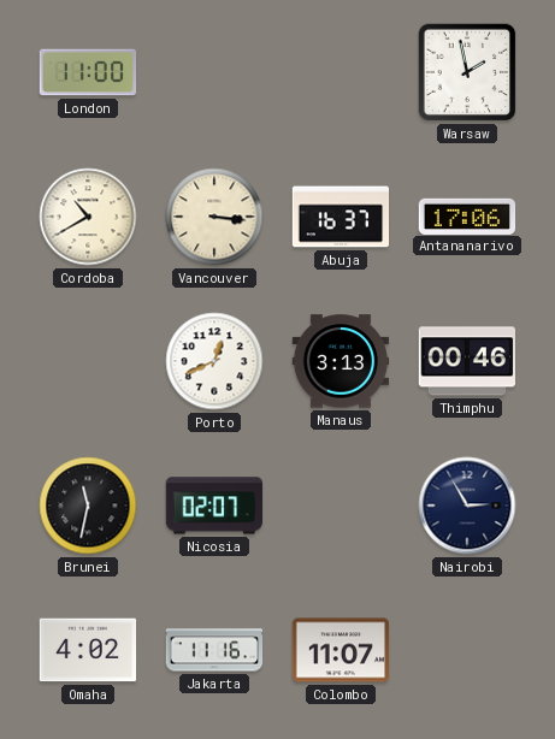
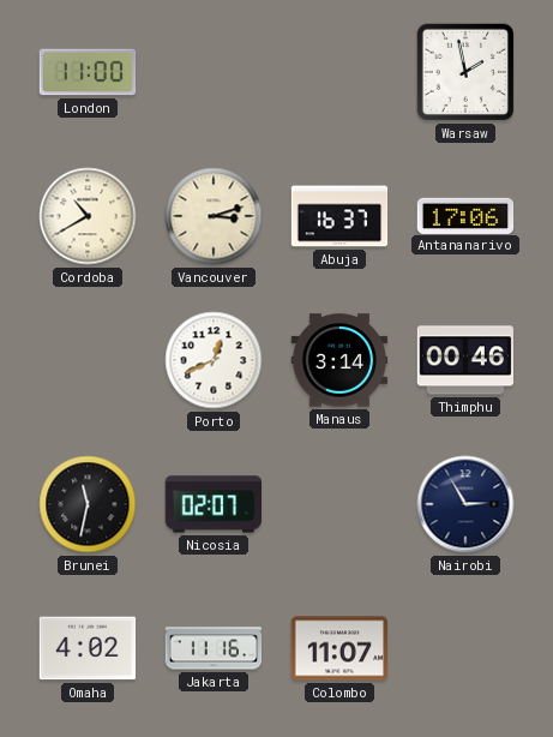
Vancouver: 3:16 -> 3:12 (214, 216)
Manaus: 3:13 -> 3:14 (339, 360)
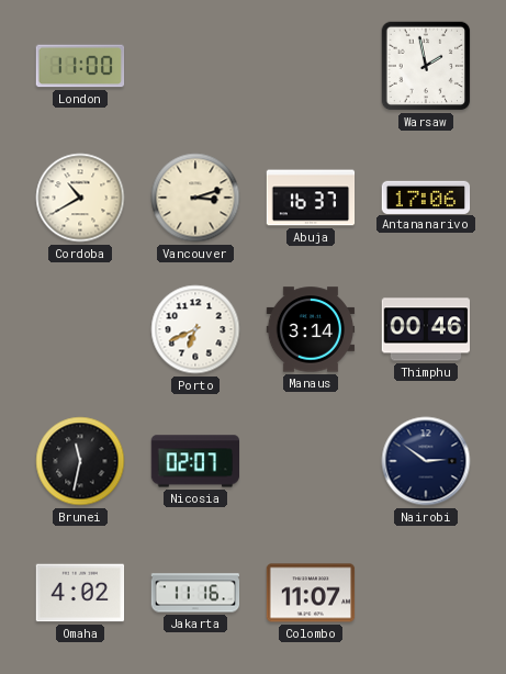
Porto: 12:41 -> 6:41 (195, 329)
Nairobi: 2:55 -> 2:51 (426, 461)
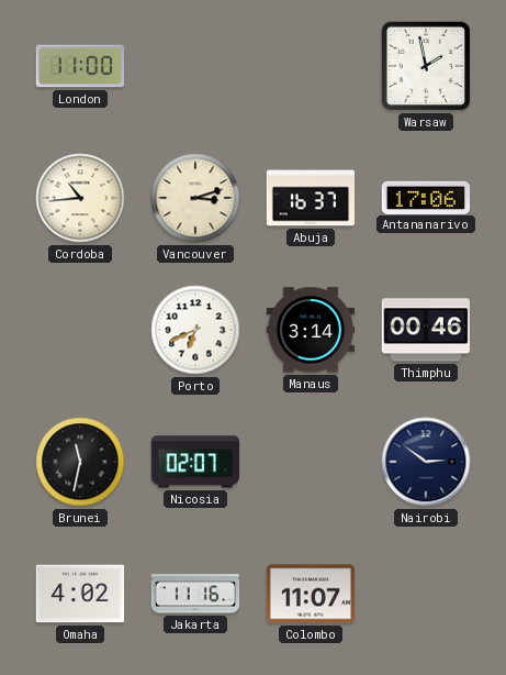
Cordoba: 10:40 -> 10:44 (80, 198)
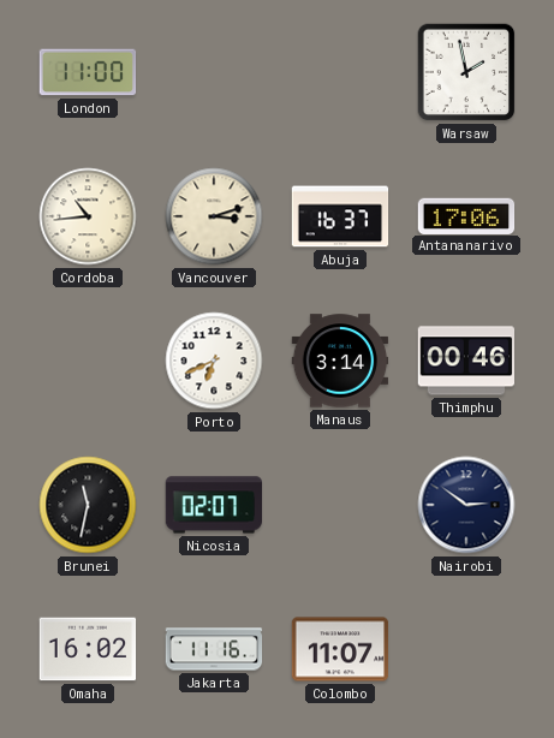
Omaha: 4:02 -> 16:02 (88, 649)
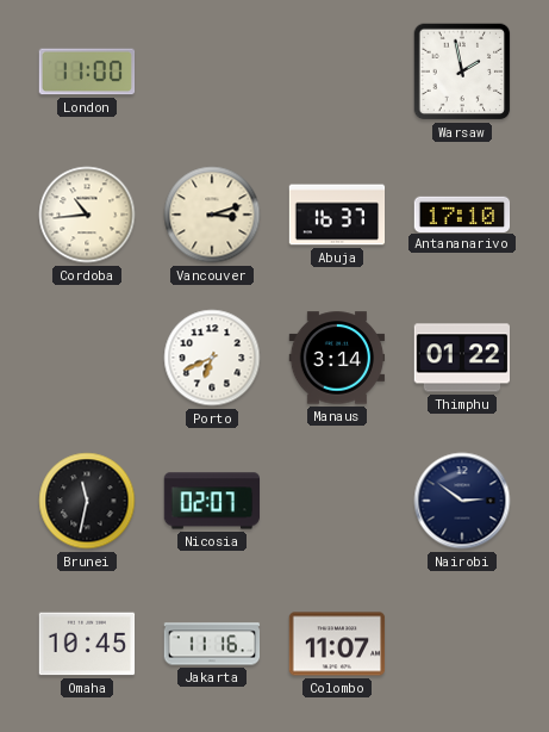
Antananarivo: 17:06 -> 17:10 (462, 213)
Thimphu: 00:46 -> 01:22 (461, 358)
Omaha: 16:02 -> 10:45 (87, 644)
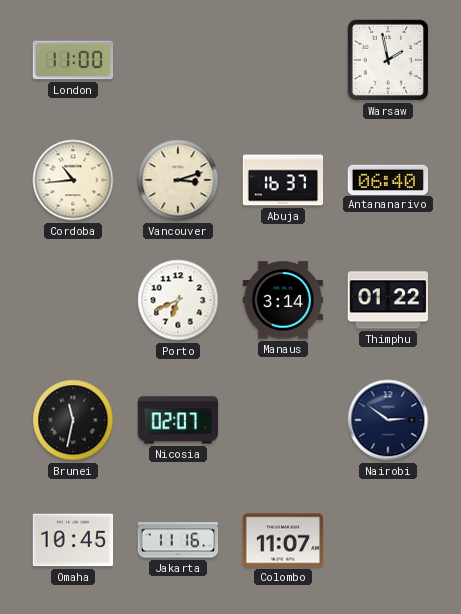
Antananarivo: 17:10 -> 06:40 (388, 179)
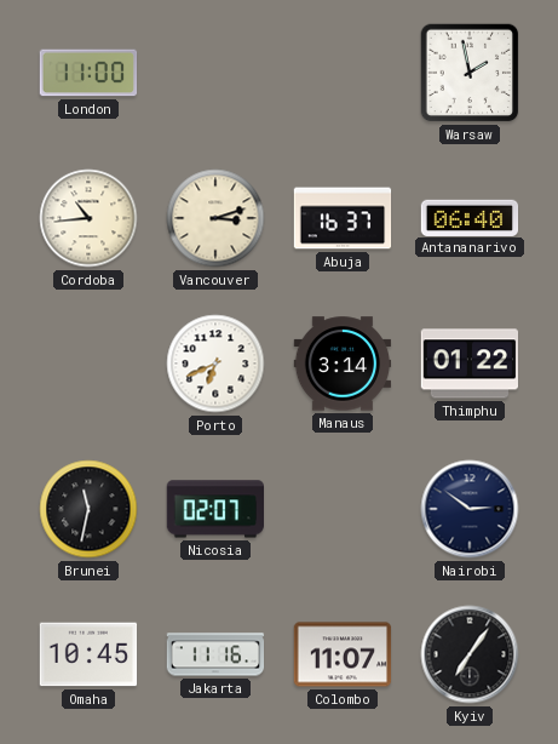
Kyiv: none -> 7:06 (470, 654)
